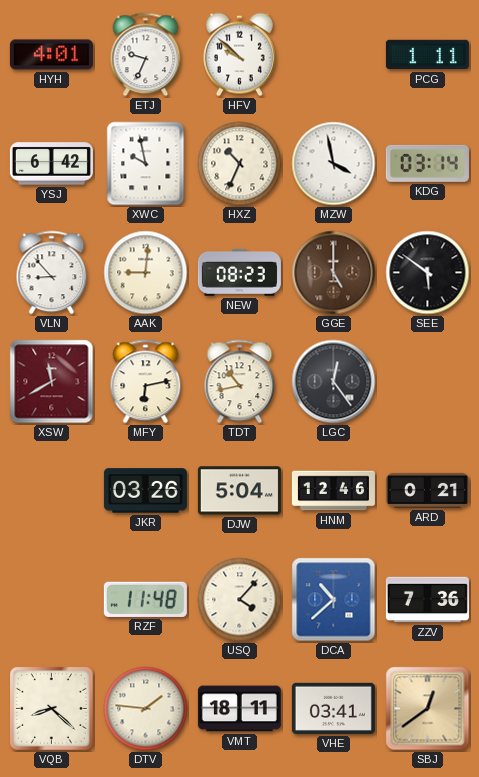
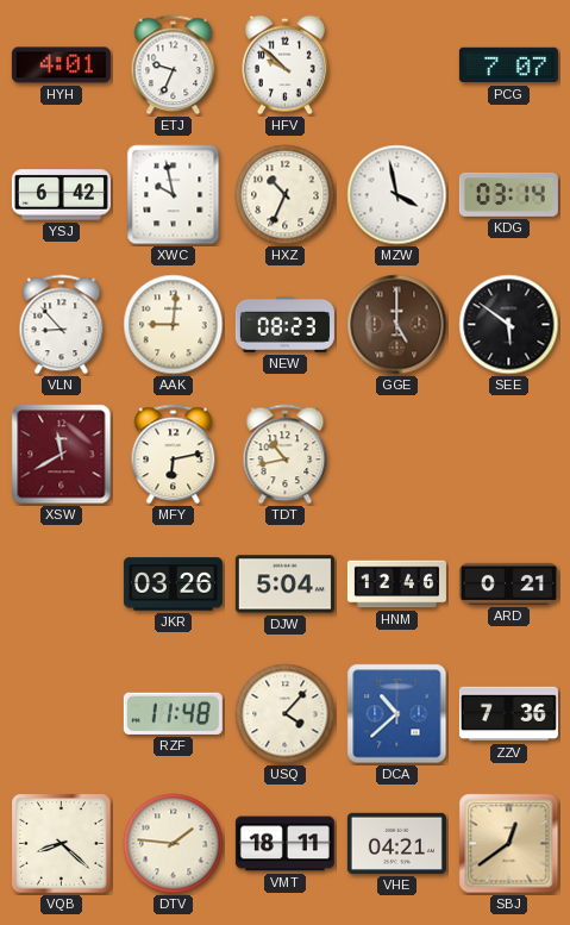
PCG: 1:11 -> 7:07 (508, 65)
LGC: 12:24 -> none (334, 382)
VHE: 03:41 -> 04:21 (396, 843)
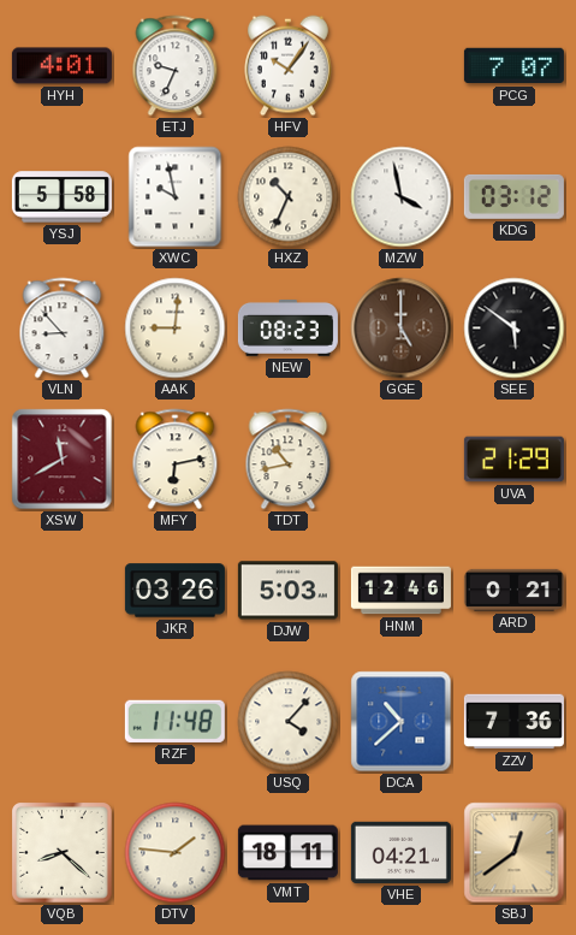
HFV: 9:52 -> 10:06 (289, 66)
YSJ: 6:42 -> 5:58 (61, 197)
KDG: 03:14 -> 03:12 (513, 196)
UVA: none -> 21:29 (513, 460)
DJW: 5:04 -> 5:03 (287, 591)
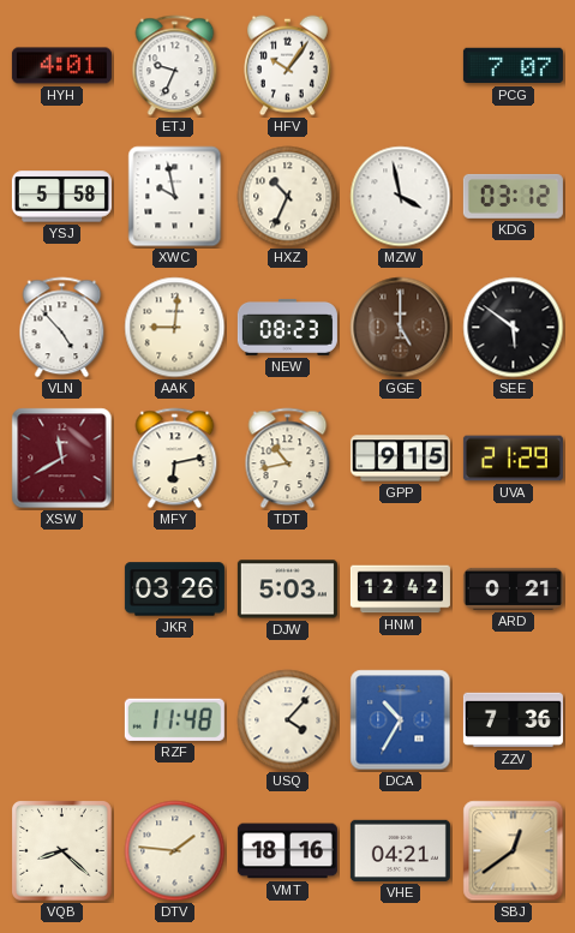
VLN: 8:53 -> 4:53 (62, 328)
GPP: none -> 9:15 (400, 459)
HNM: 12:46 -> 12:42 (400, 590)
DCA: 10:38 -> 10:35 (401, 720)
VMT: 18:11 -> 18:16 (287, 851)
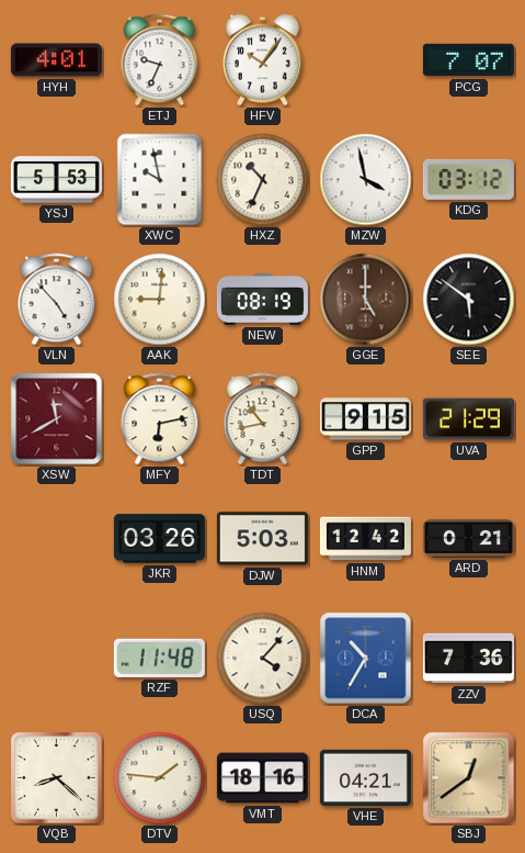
YSJ: 5:58 -> 5:53 (56, 180)
NEW: 08:23 -> 08:19 (262, 299)
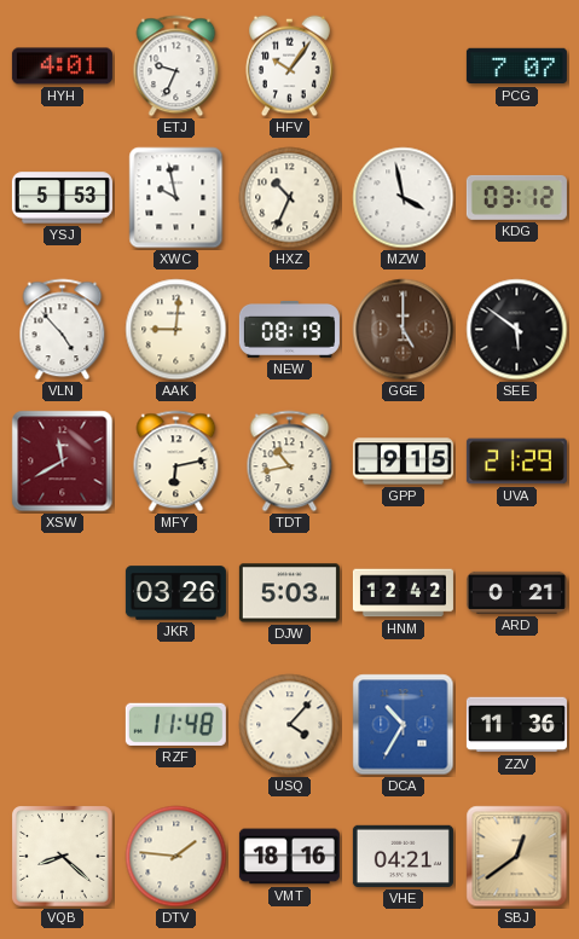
ZZV: 7:36 -> 11:36 (516, 725)
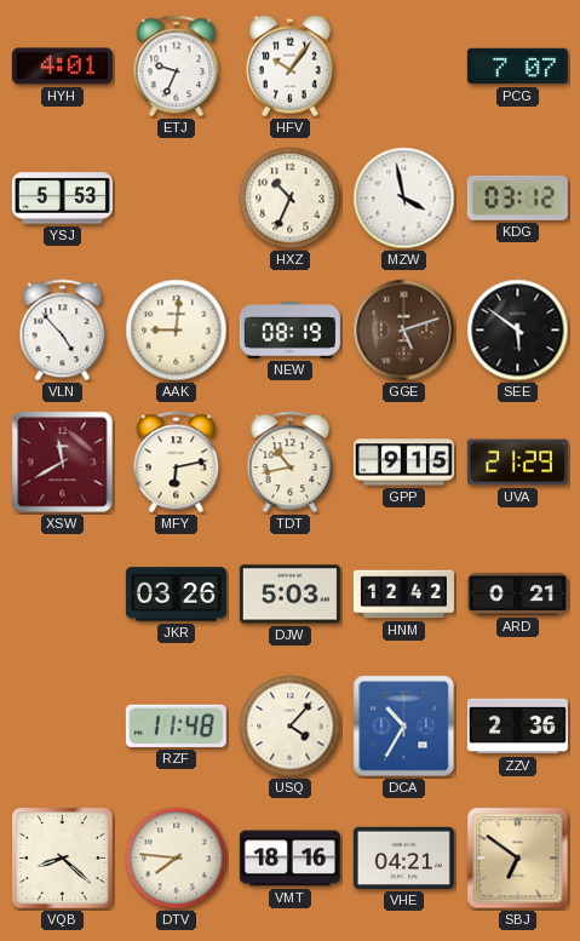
XWC: 9:58 -> none (176, 198)
GGE: 5:00 -> 5:12 (404, 331)
ZZV: 11:36 -> 2:36 (517, 727)
DTV: 1:46 -> 7:46 (177, 859)
SBJ: 12:39 -> 6:51 (518, 859)
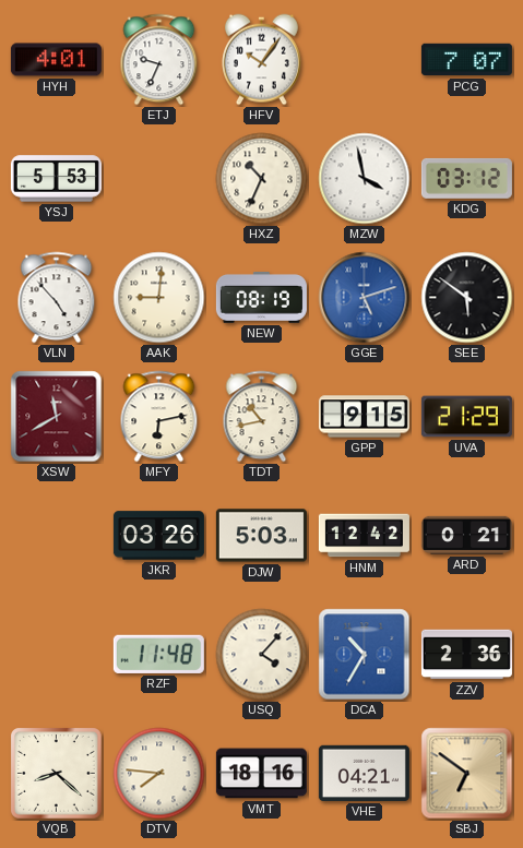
GGE dial: brown -> blue (365, 298)
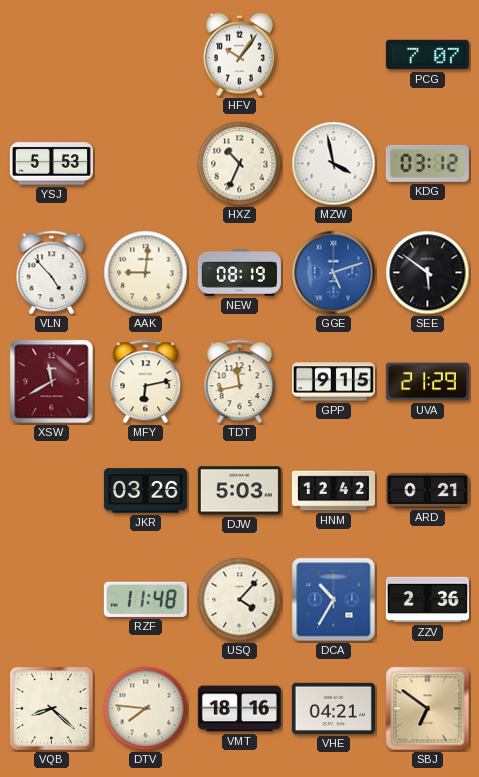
HYH: 4:01 -> none (56, 60)
ETJ: 9:34 -> none (159, 60)
TDT: 10:43 -> 11:43 (240, 382)
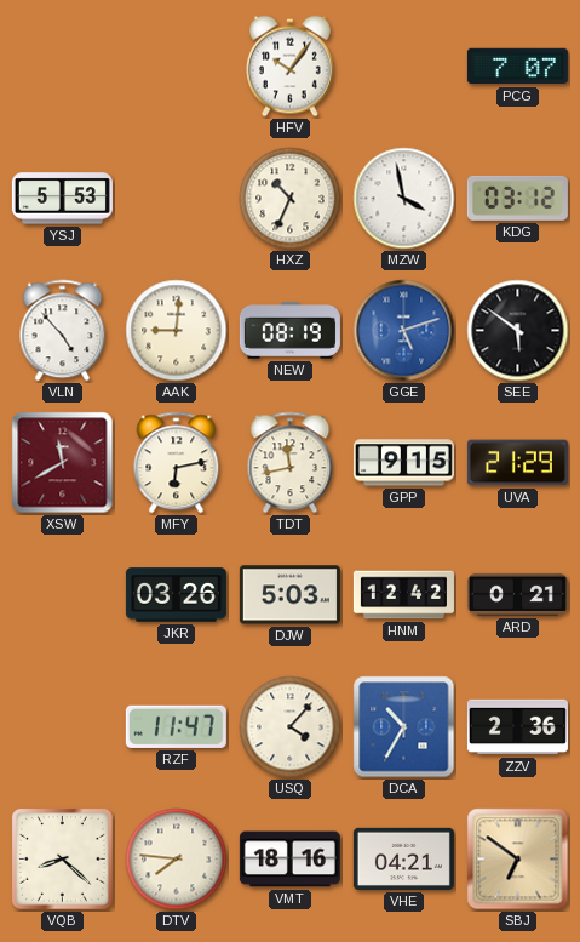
RZF: 11:48 -> 11:47 (176, 726)
